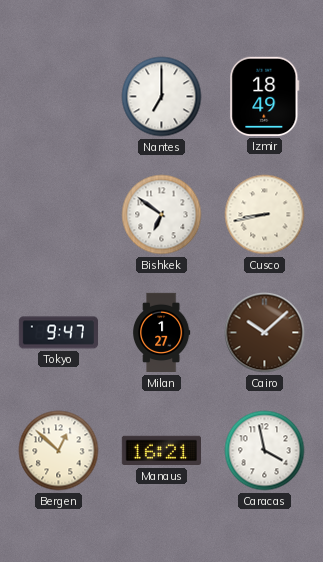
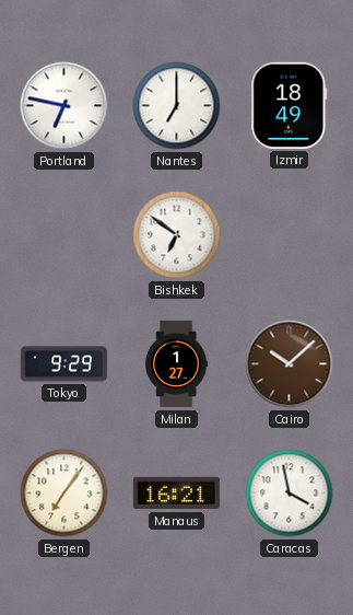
Portland: none -> 6:47 (64, 106)
Cusco: 8:43 -> none (265, 215)
Tokyo: 9:47 -> 9:29 (63, 364)
Bergen: 12:52 -> 7:06 (64, 494)
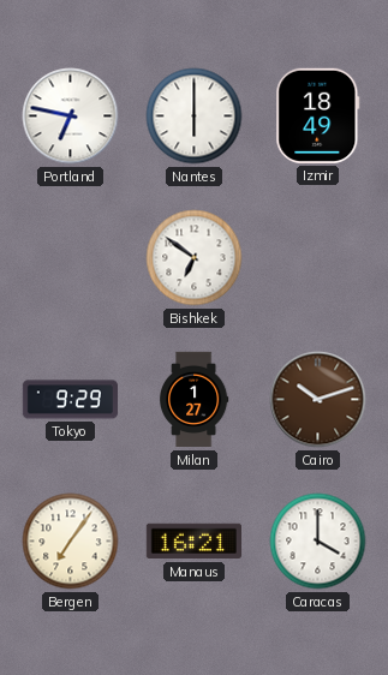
Nantes: 7:00 -> 6:00 (195, 117)
Cairo: 10:08 -> 10:12 (318, 400)
Caracas: 3:58 -> 4:00 (318, 542)
